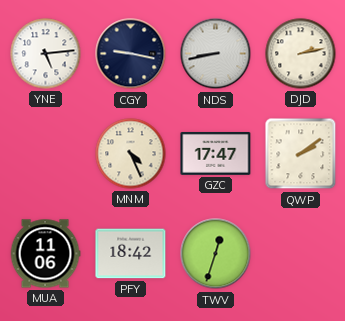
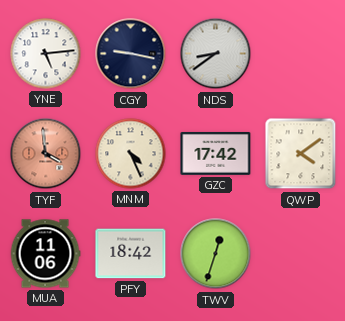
NDS: 8:43 -> 8:39 (216, 54)
DJD: 2:13 -> none (301, 54)
TYF: none -> 3:59 (46, 154)
GZC: 17:47 -> 17:42 (216, 153)
QWP: 2:09 -> 4:09 (301, 154)
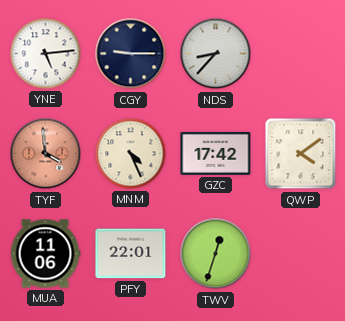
CGY: 9:17 -> 9:15 (131, 54)
NDS: 8:39 -> 8:37 (216, 54)
PFY: 18:42 -> 22:01 (131, 254)
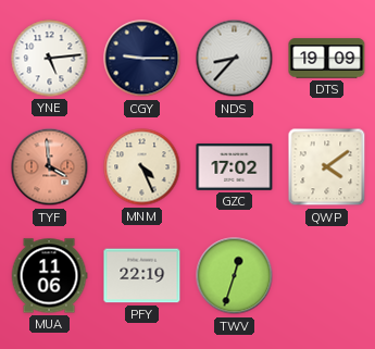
DTS: none -> 19:09 (327, 59)
GZC: 17:42 -> 17:02 (235, 166)
PFY: 22:01 -> 22:19 (142, 276)
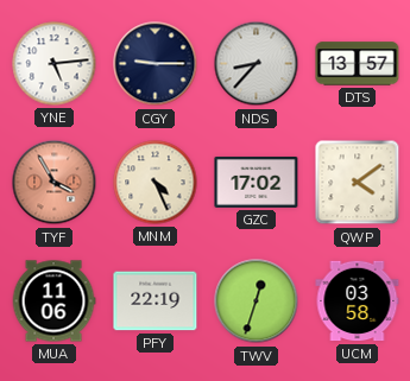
DTS: 19:09 -> 13:57 (358, 64)
TYF: 3:59 -> 3:55 (55, 183)
UCM: none -> 03:58 (358, 301)
